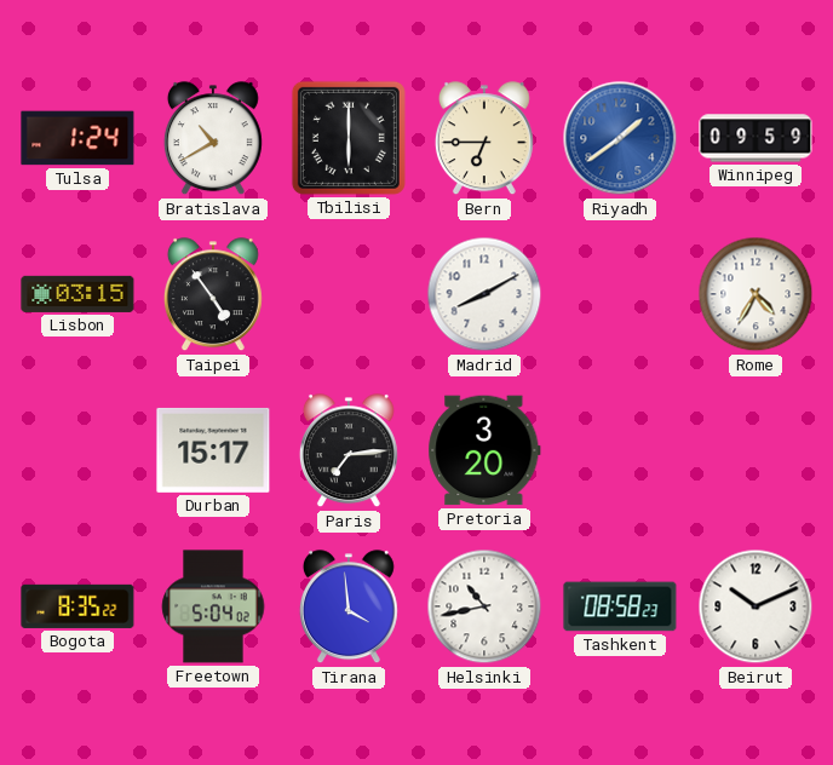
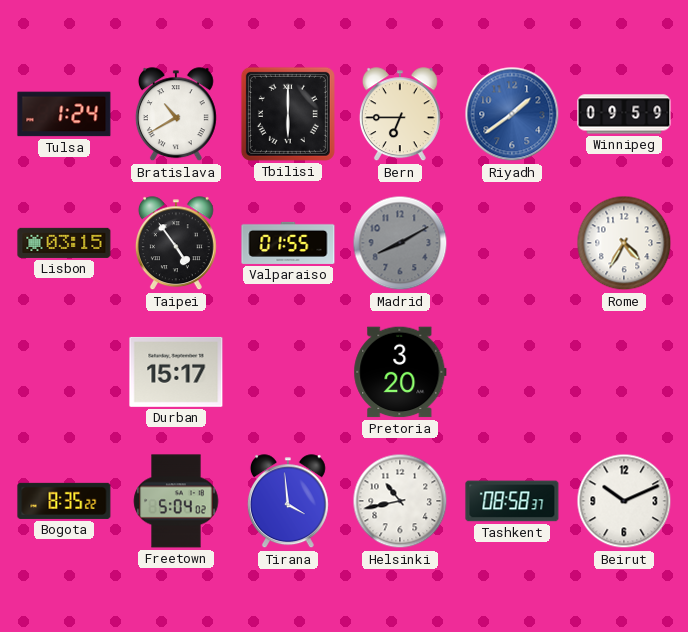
Valparaiso: none -> 01:55 (288, 243)
Madrid dial: white -> grey (400, 243)
Paris: 7:14 -> none (349, 451)
Tashkent: 08:58:23 -> 08:58:37 (512, 501)
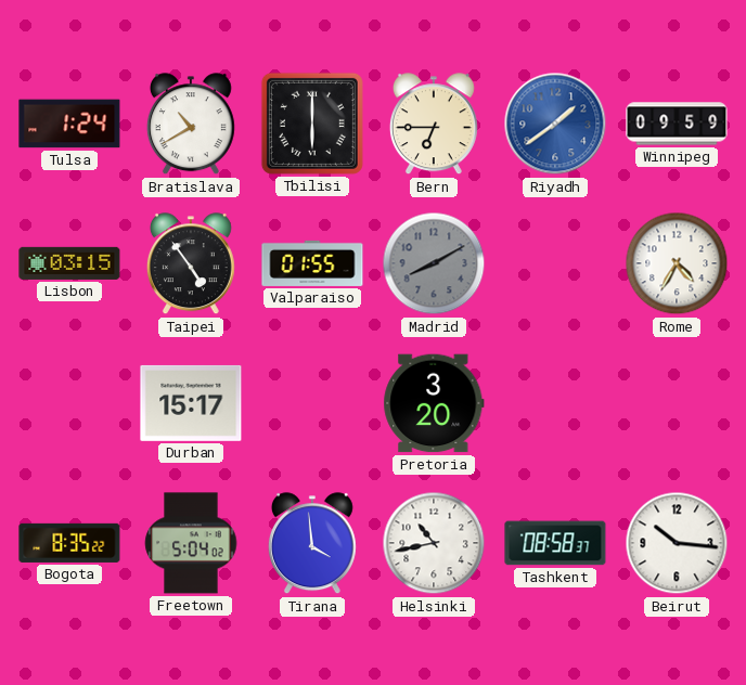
Beirut: 10:11 -> 10:16 (677, 543)
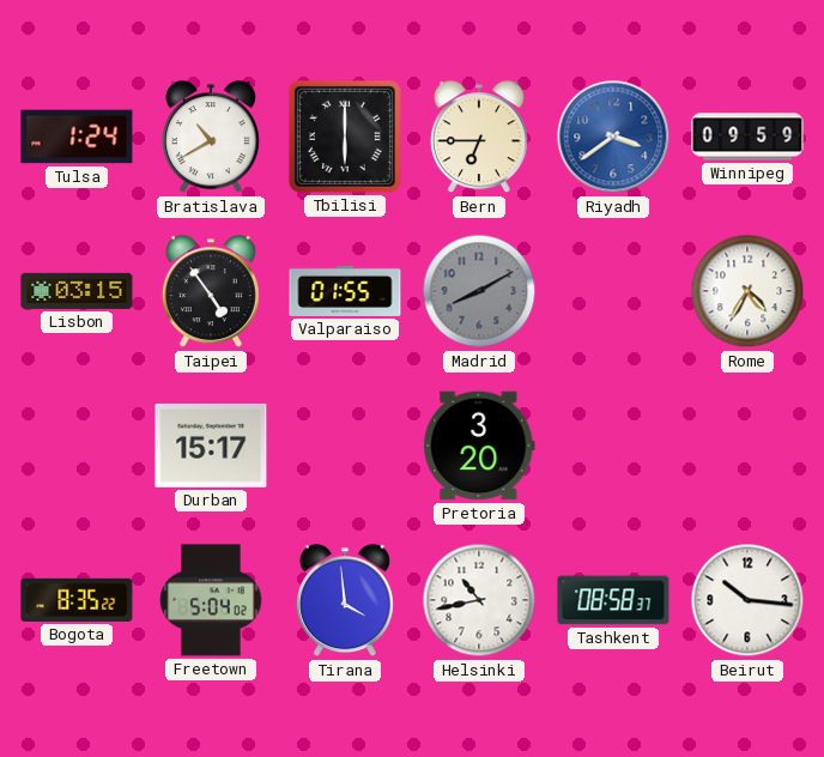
Riyadh: 1:39 -> 3:39 (613, 137)
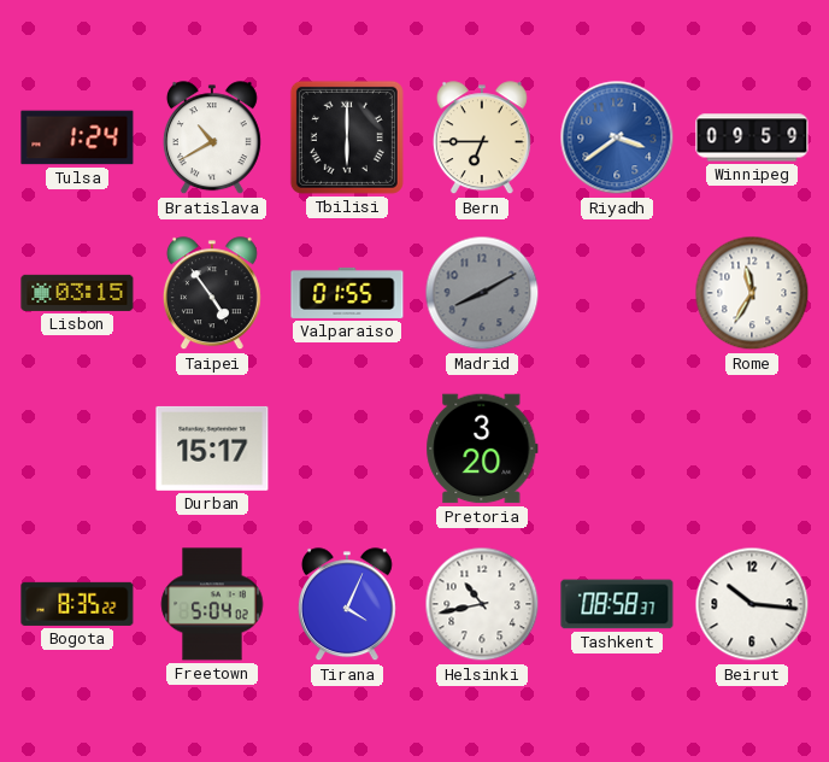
Rome: 4:35 -> 11:35 (752, 293)
Tirana: 3:59 -> 4:04 (347, 605)
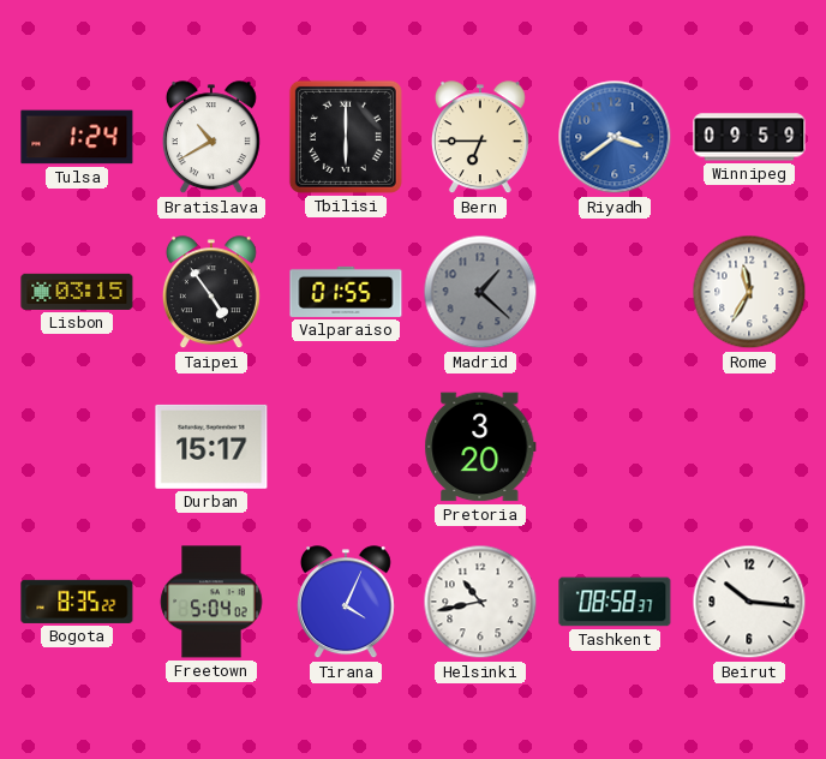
Madrid: 8:10 -> 1:22 (480, 292)
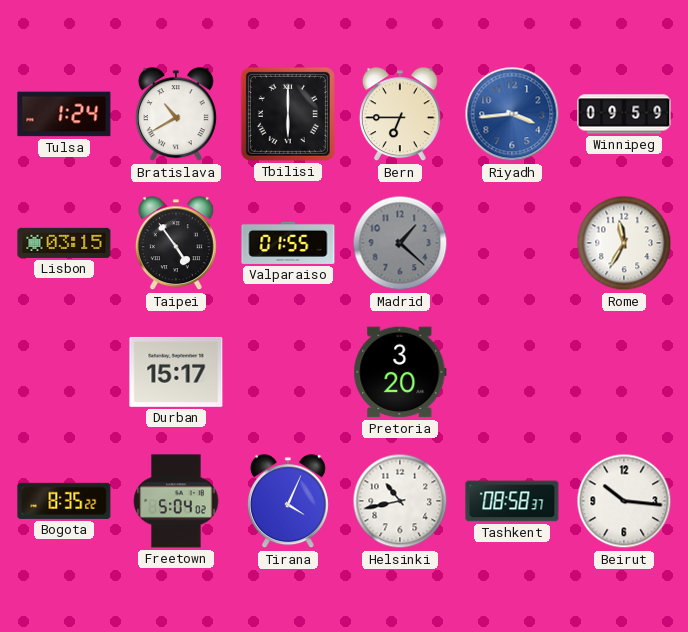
Riyadh: 3:39 -> 3:44 (512, 114)
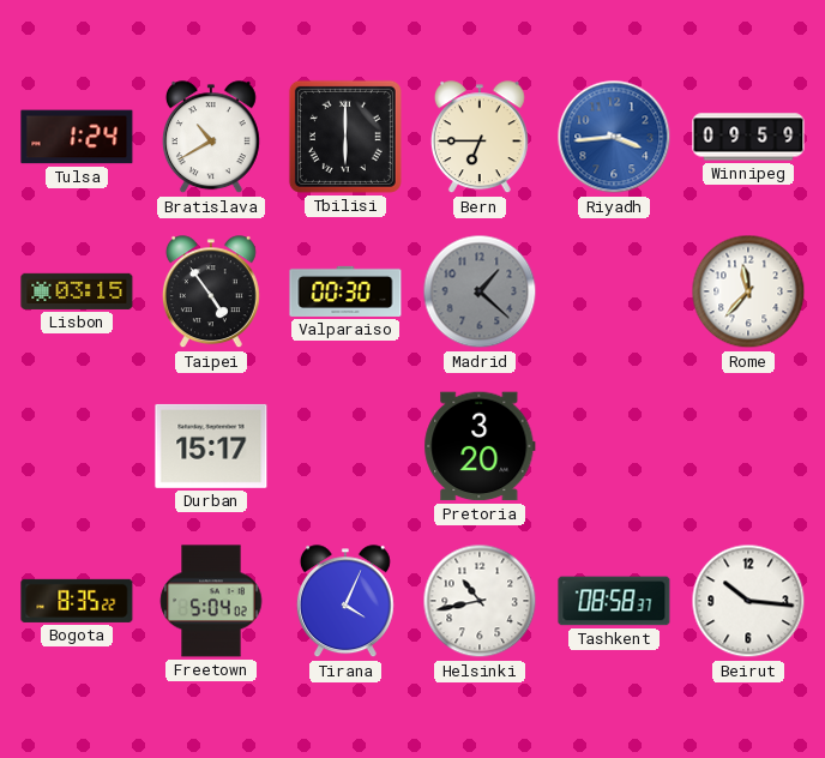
Valparaiso: 01:55 -> 00:30 (345, 291)
Rome: 11:35 -> 11:37 (748, 291)
